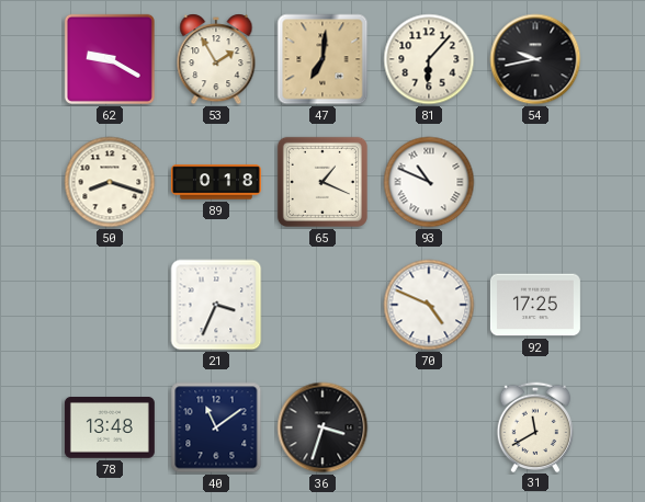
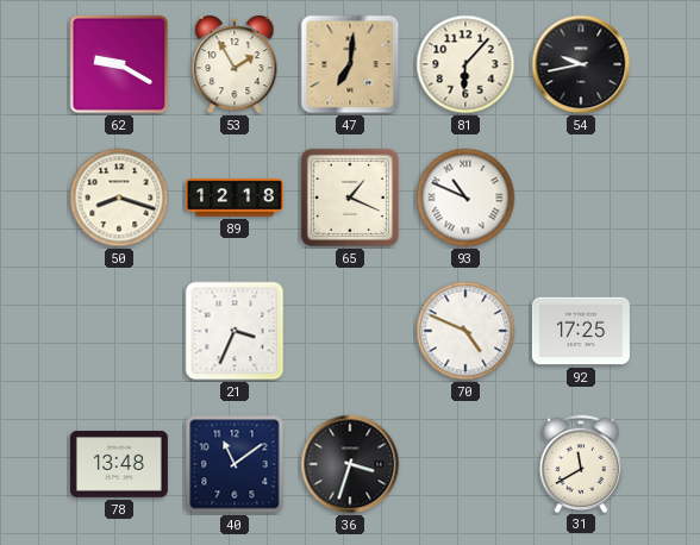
89: 0:18 -> 12:18 (235, 198)
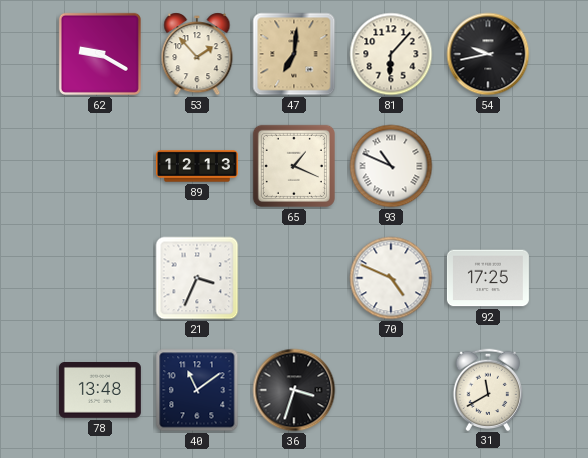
53: 1:55 -> 1:53 (197, 54)
50: 8:18 -> none (119, 198)
89: 12:18 -> 12:13 (197, 166)
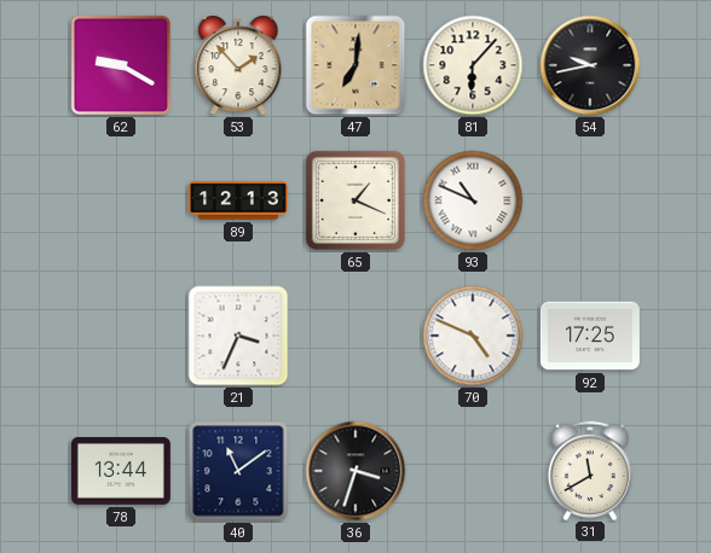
78: 13:48 -> 13:44 (121, 472)
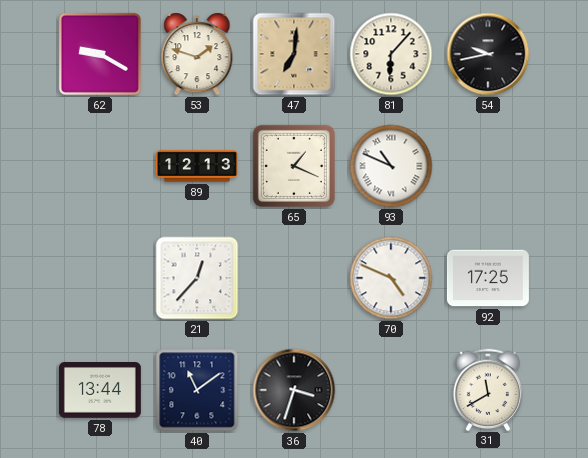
53: 1:53 -> 1:48 (197, 54)
21: 3:34 -> 12:37 (197, 278)
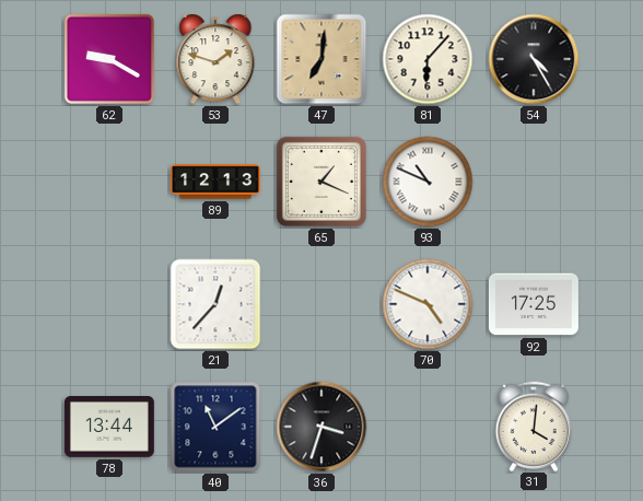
54: 9:43 -> 4:25 (534, 59)
31: 11:40 -> 4:01 (533, 426)
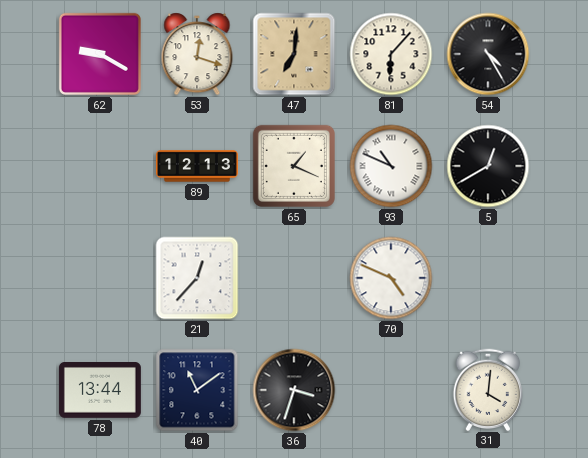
53: 1:48 -> 12:18 (197, 54)
5: none -> 12:40 (488, 166)
92: 17:25 -> none (534, 304)
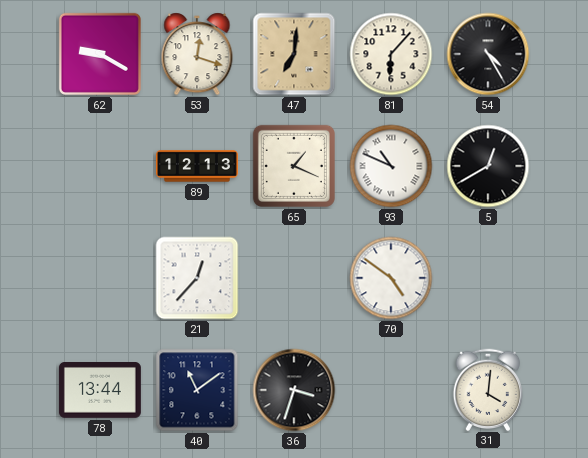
70: 4:49 -> 4:51 (391, 278)
